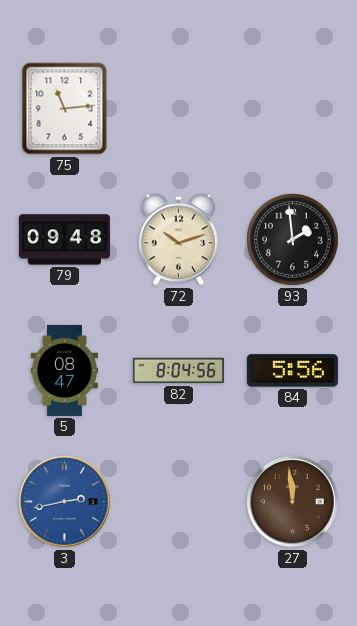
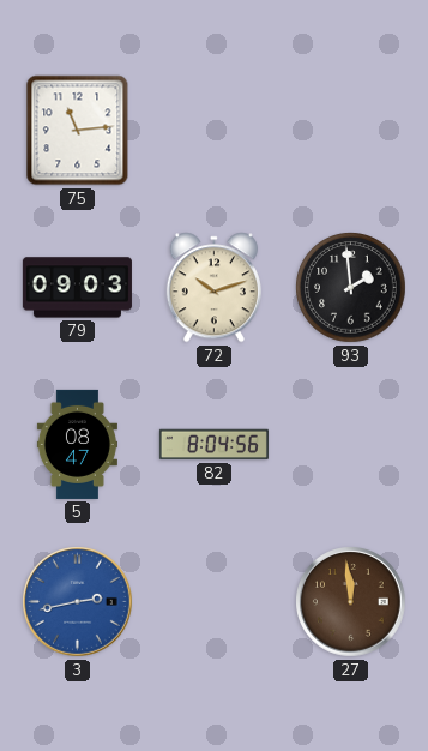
79: 09:48 -> 09:03 (77, 288)
84: 5:56 -> none (292, 371)
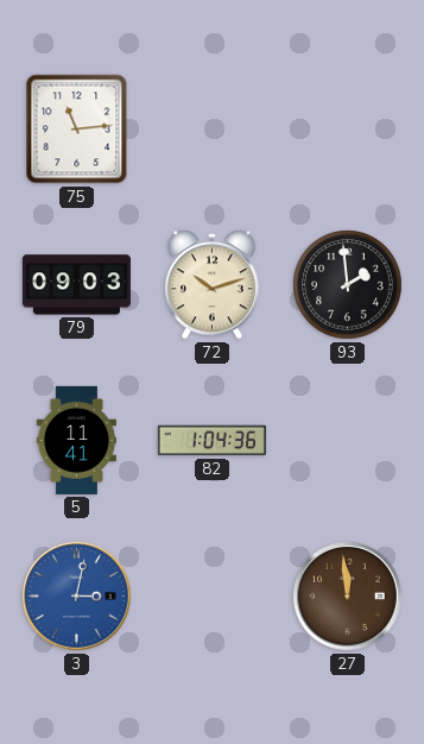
5: 08:47 -> 11:41 (76, 440)
82: 8:04 -> 1:04 (211, 441)
3: 2:43 -> 3:02 (77, 597)
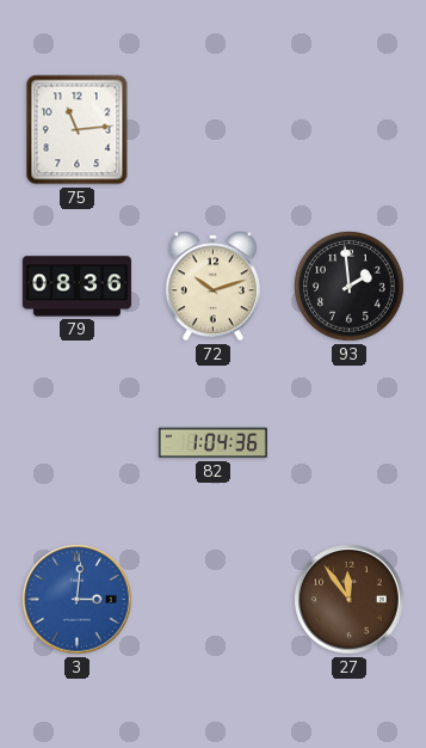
79: 09:03 -> 08:36 (76, 287)
5: 11:41 -> none (76, 440)
3: 3:02 -> 3:01 (78, 600)
27: 11:59 -> 11:54 (350, 600)
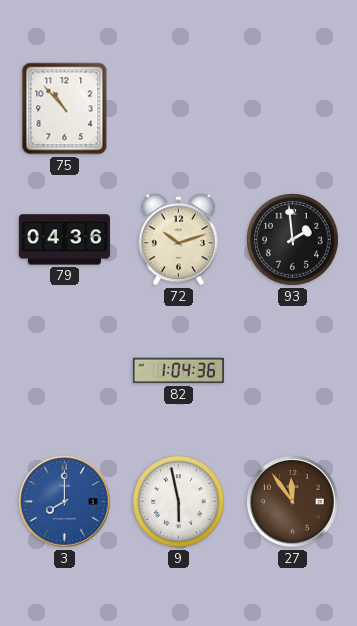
75: 11:14 -> 10:53 (65, 109)
79: 08:36 -> 04:36 (64, 240)
3: 3:01 -> 8:00 (65, 502)
9: none -> 5:58 (179, 502)
